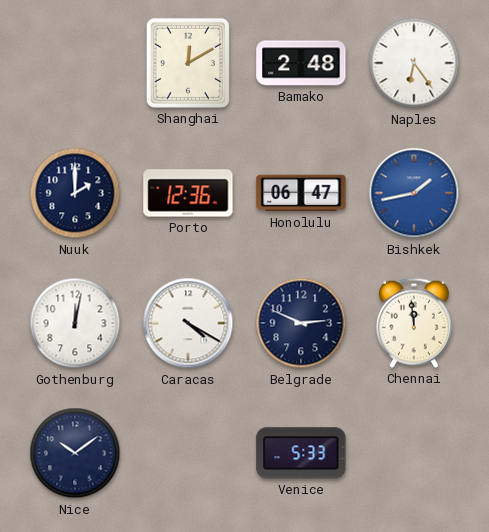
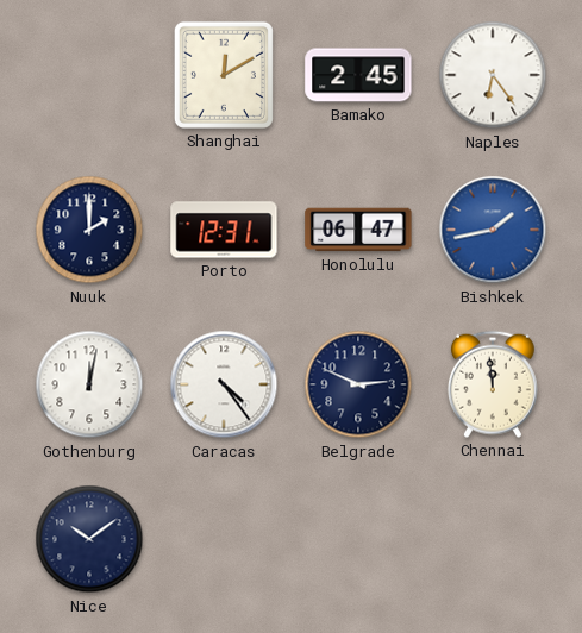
Bamako: 2:48 -> 2:45 (358, 75)
Porto: 12:36 -> 12:31 (224, 230)
Caracas: 4:20 -> 4:24 (224, 384)
Venice: 5:33 -> none (301, 453)
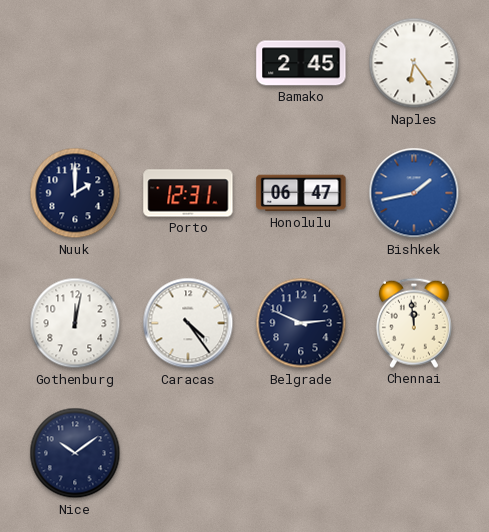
Shanghai: 12:10 -> none (224, 75)
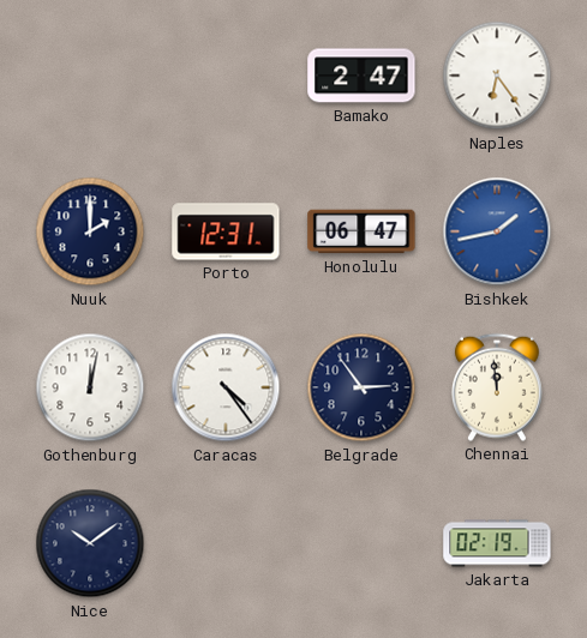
Bamako: 2:45 -> 2:47 (361, 76)
Belgrade: 2:49 -> 2:54 (361, 387)
Jakarta: none -> 02:19 (497, 543)
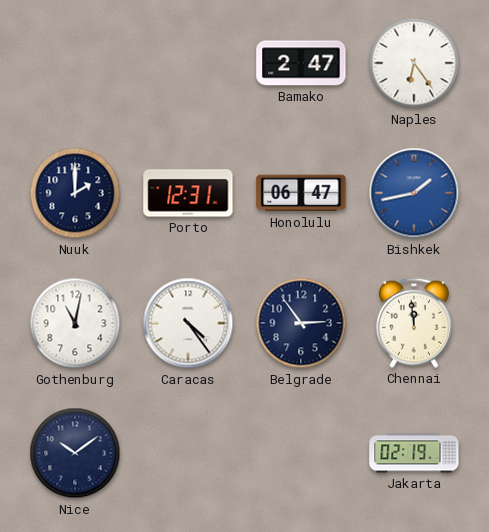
Gothenburg: 12:02 -> 11:02 (75, 323)
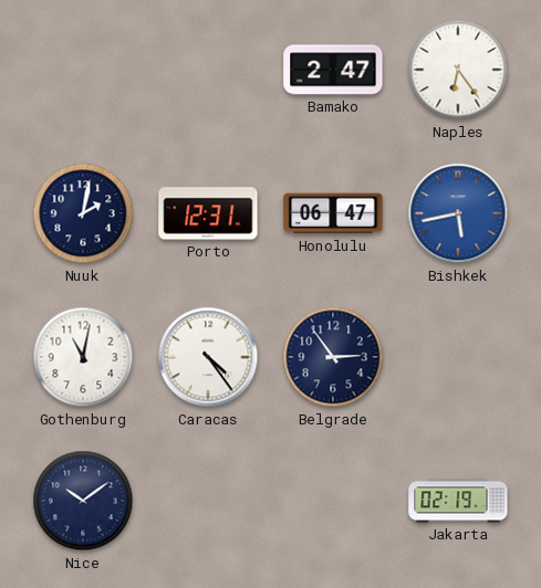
Nuuk: 2:00 -> 2:02 (83, 213)
Bishkek: 1:43 -> 5:43 (458, 213)
Chennai: 11:59 -> none (414, 323)
